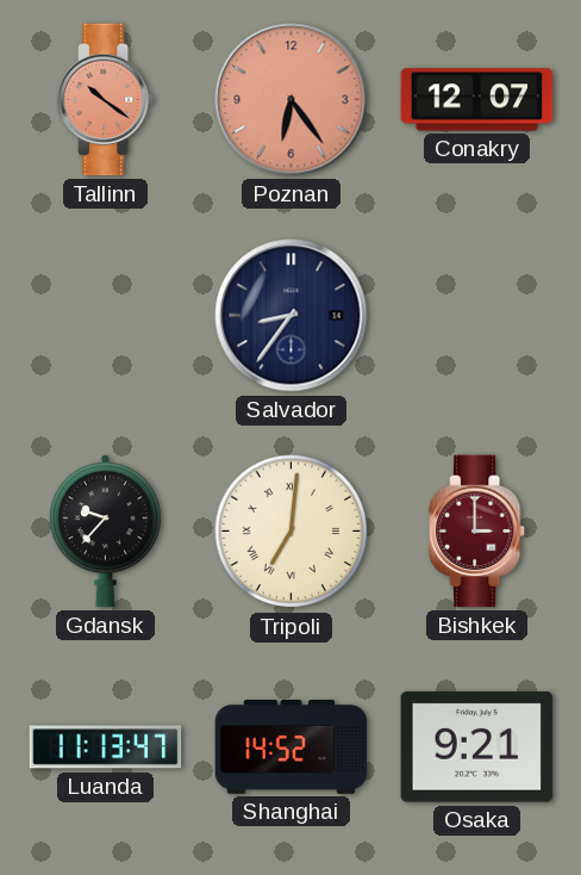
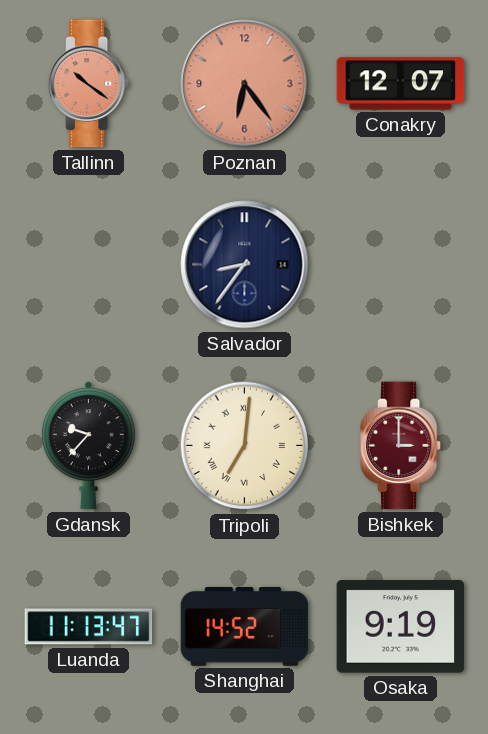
Osaka: 9:21 -> 9:19 (401, 627)
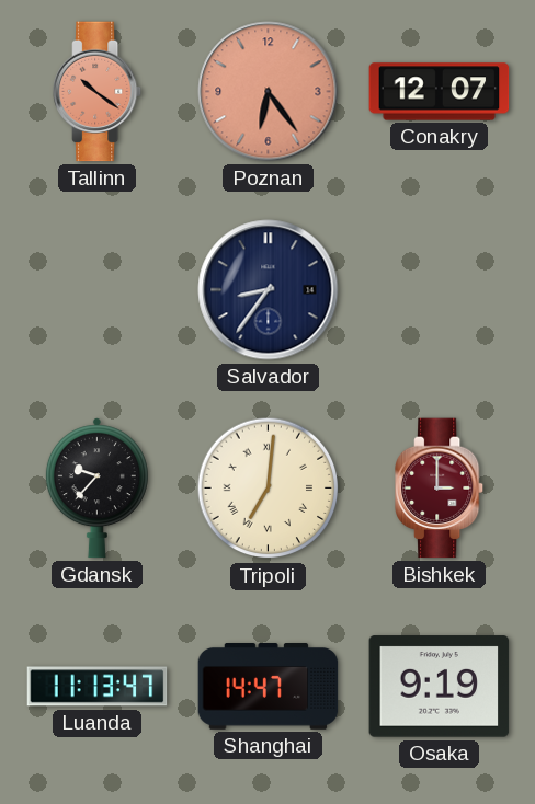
Shanghai: 14:52 -> 14:47 (269, 687)
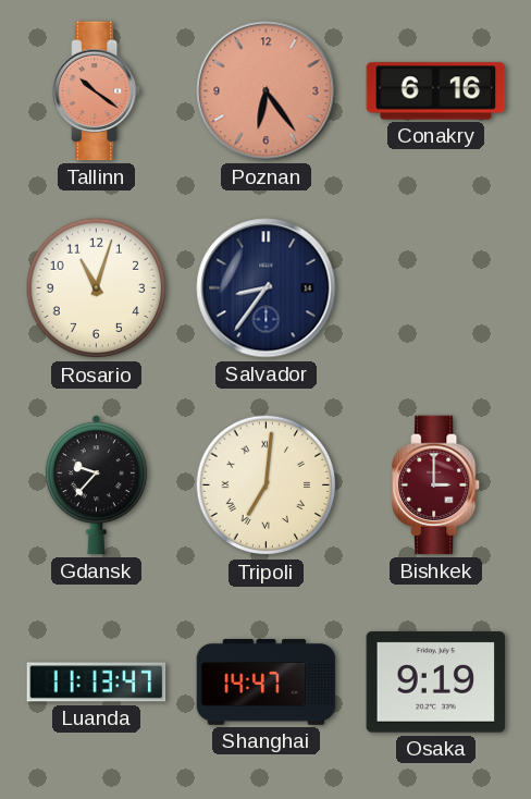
Conakry: 12:07 -> 6:16 (436, 91)
Rosario: none -> 11:03 (97, 288)
